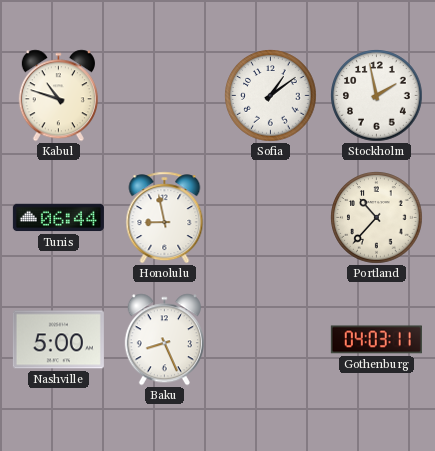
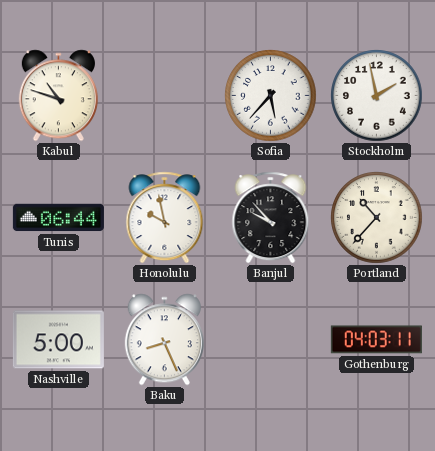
Sofia: 1:09 -> 5:37 (271, 96)
Honolulu: 8:58 -> 9:58 (165, 218)
Banjul: none -> 9:53 (271, 218)
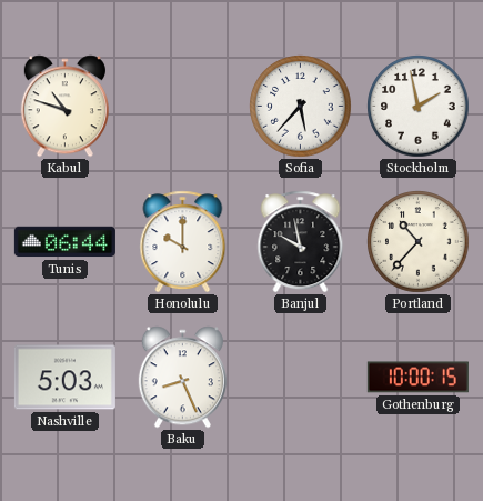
Honolulu: 9:58 -> 10:00 (183, 242)
Banjul: 9:53 -> 9:58 (301, 242)
Nashville: 5:00 -> 5:03 (64, 378)
Gothenburg: 04:03 -> 10:00 (417, 378)
